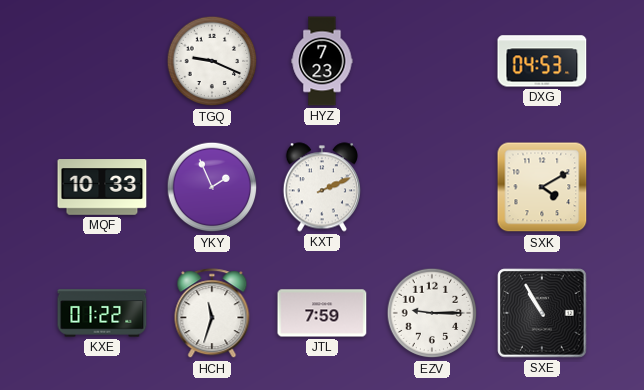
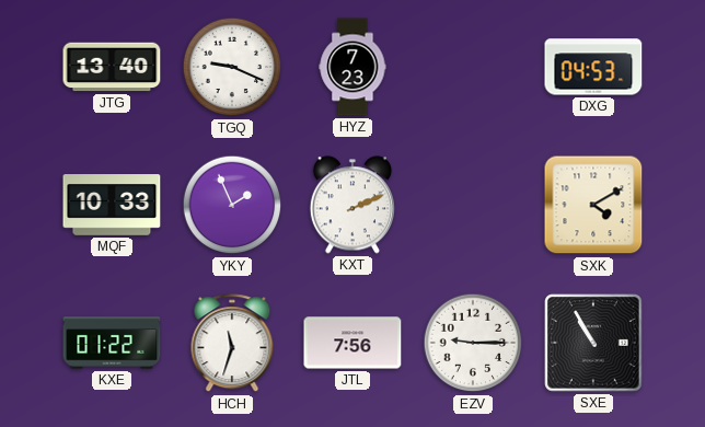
JTG: none -> 13:40 (112, 67)
JTL: 7:59 -> 7:56 (352, 343)
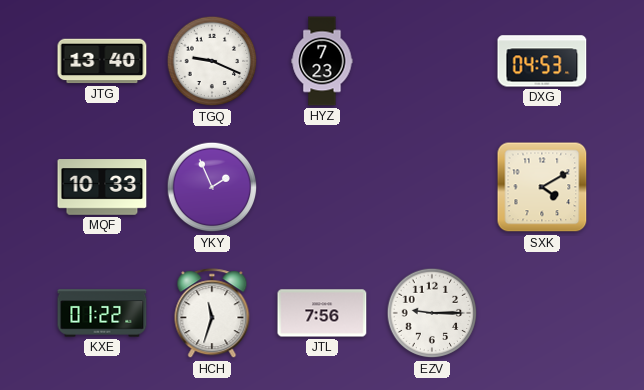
KXT: 2:11 -> none (352, 205)
SXE: 10:55 -> none (593, 343)
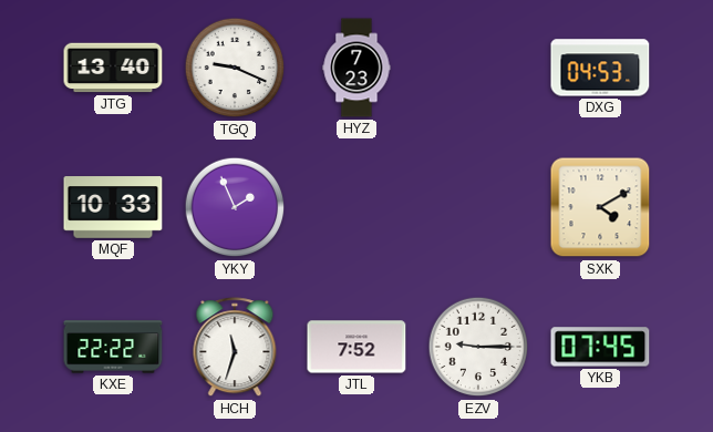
KXE: 01:22 -> 22:22 (113, 347)
JTL: 7:56 -> 7:52 (356, 347)
YKB: none -> 07:45 (600, 347)
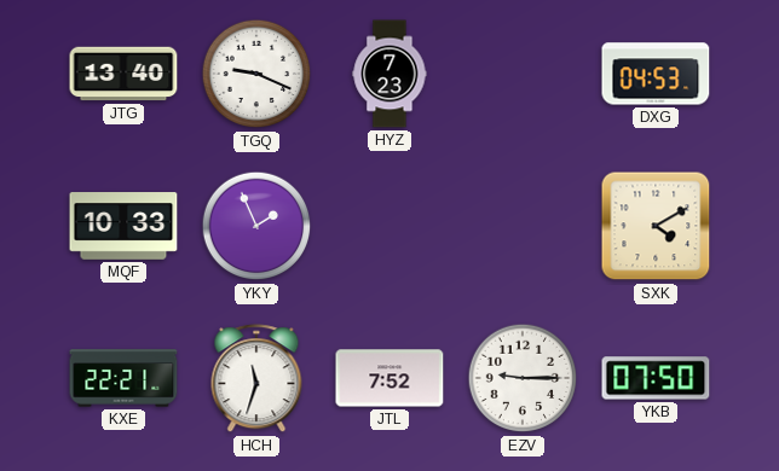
KXE: 22:22 -> 22:21 (123, 378)
YKB: 07:45 -> 07:50 (656, 378)
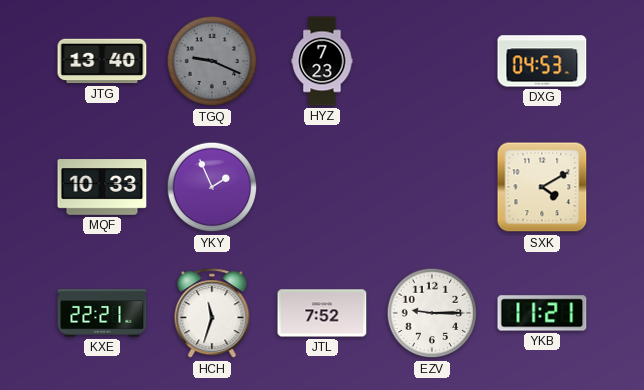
TGQ dial: white -> grey (212, 61)
YKB: 07:50 -> 11:21 (542, 313)
